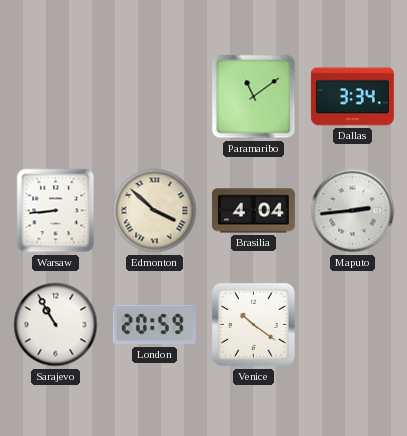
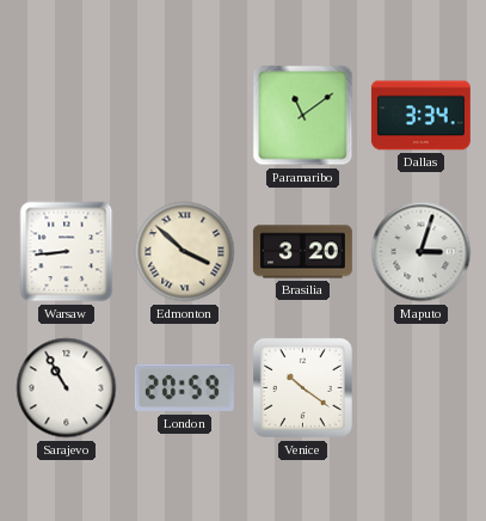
Brasilia: 4:04 -> 3:20 (302, 252)
Maputo: 2:44 -> 3:03 (422, 252)
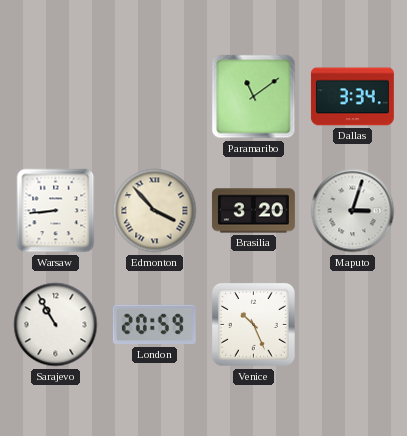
Edmonton: 3:52 -> 3:53 (155, 211)
Venice: 10:21 -> 10:26 (253, 324)
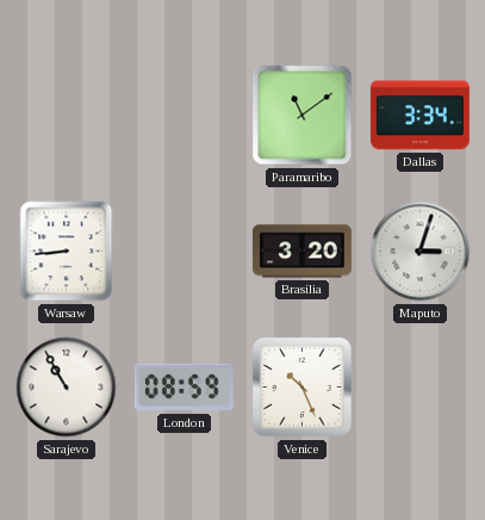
Edmonton: 3:53 -> none (155, 211)
London: 20:59 -> 08:59 (184, 388)
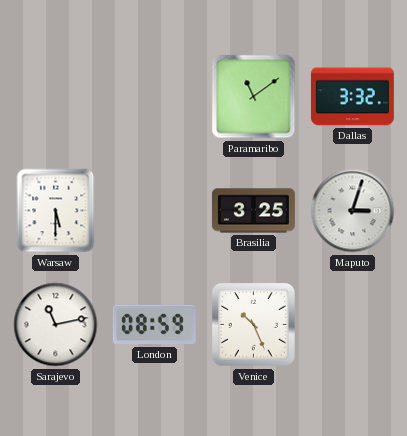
Dallas: 3:34 -> 3:32 (352, 97)
Warsaw: 8:44 -> 5:30 (56, 211)
Brasilia: 3:20 -> 3:25 (253, 211)
Sarajevo: 10:55 -> 11:13 (56, 325)
